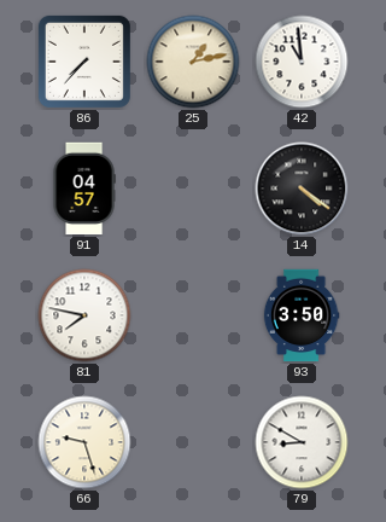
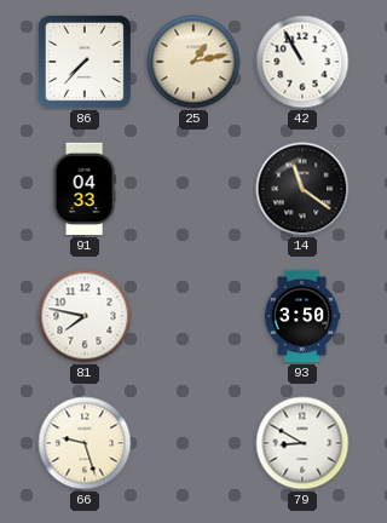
42: 10:59 -> 10:55 (302, 62)
91: 04:57 -> 04:33 (85, 189)
14: 4:21 -> 11:21 (302, 189)
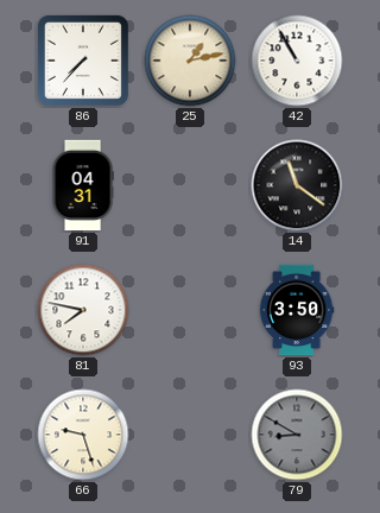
91: 04:33 -> 04:31 (83, 185)
79 dial: white -> grey (297, 435)
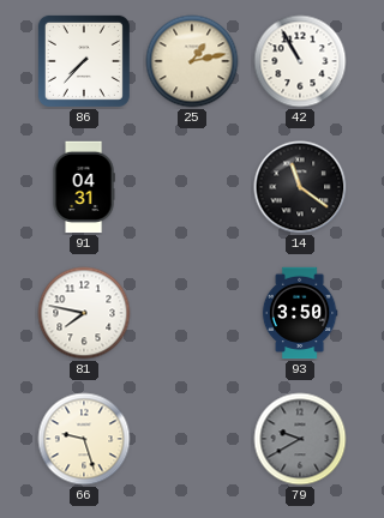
79: 8:50 -> 9:40 (300, 439)
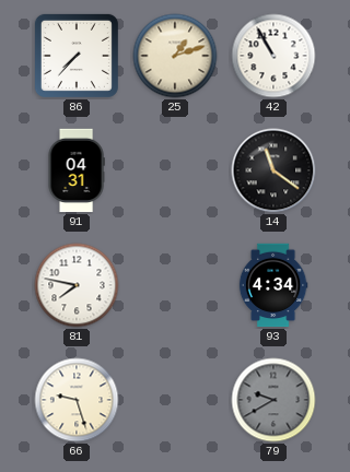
25: 1:13 -> 1:12 (175, 56)
93: 3:50 -> 4:34 (273, 285)
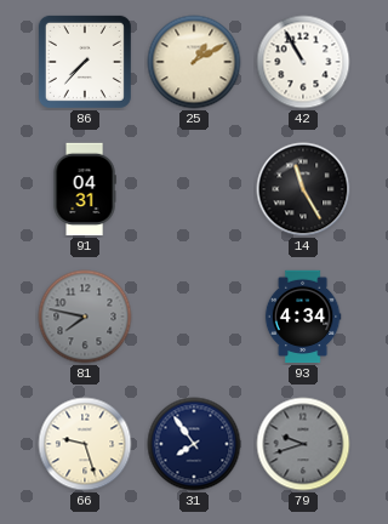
25: 1:12 -> 1:10 (194, 62)
14: 11:21 -> 11:25 (303, 189)
81 dial: white -> grey (85, 317)
31: none -> 7:54 (194, 444)
79: 9:40 -> 9:42 (303, 444)
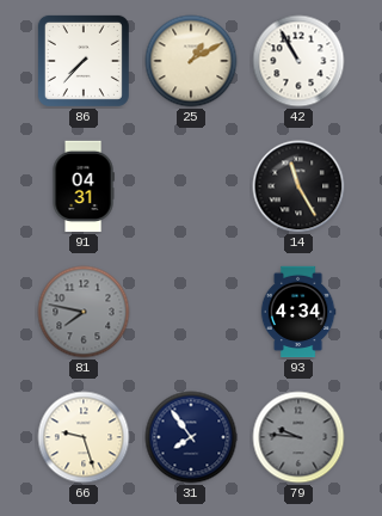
79: 9:42 -> 9:46 (298, 437)
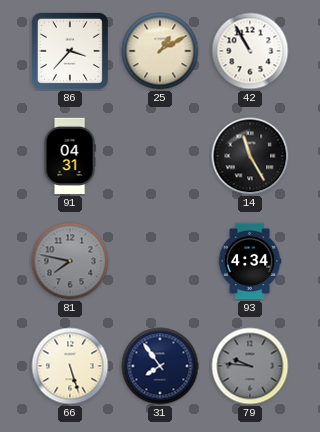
86: 7:37 -> 3:37 (70, 51)
66: 9:27 -> 5:27 (70, 366)
